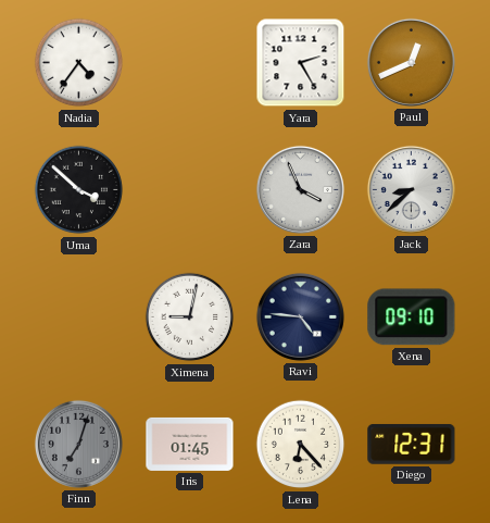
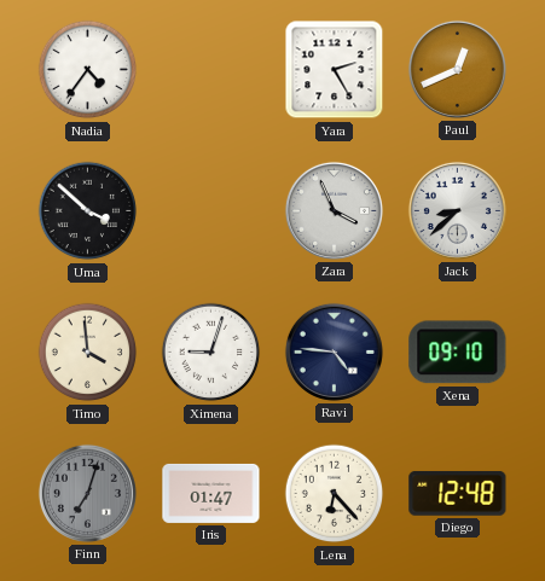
Timo: none -> 3:59 (88, 353)
Ximena: 9:02 -> 9:03 (211, 353)
Iris: 01:45 -> 01:47 (211, 493)
Diego: 12:31 -> 12:48 (458, 493)
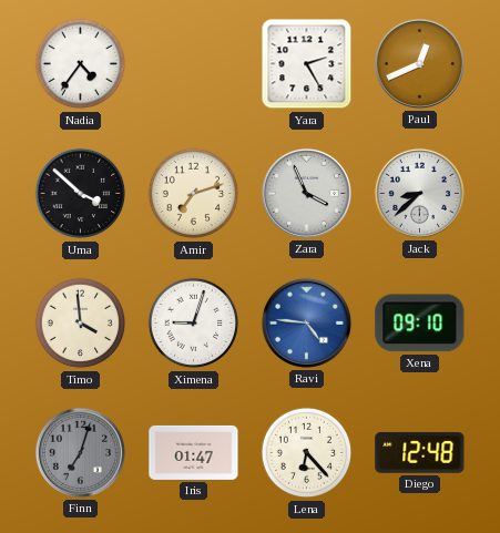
Amir: none -> 7:12 (194, 194)
Ravi dial: navy -> blue (306, 322)
